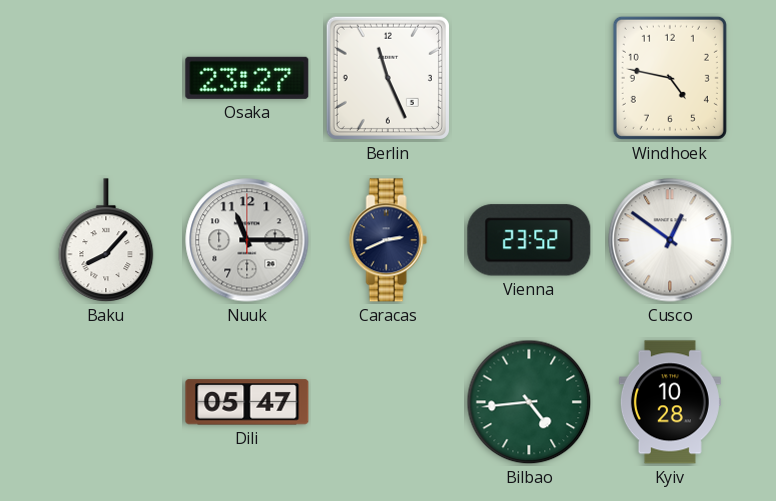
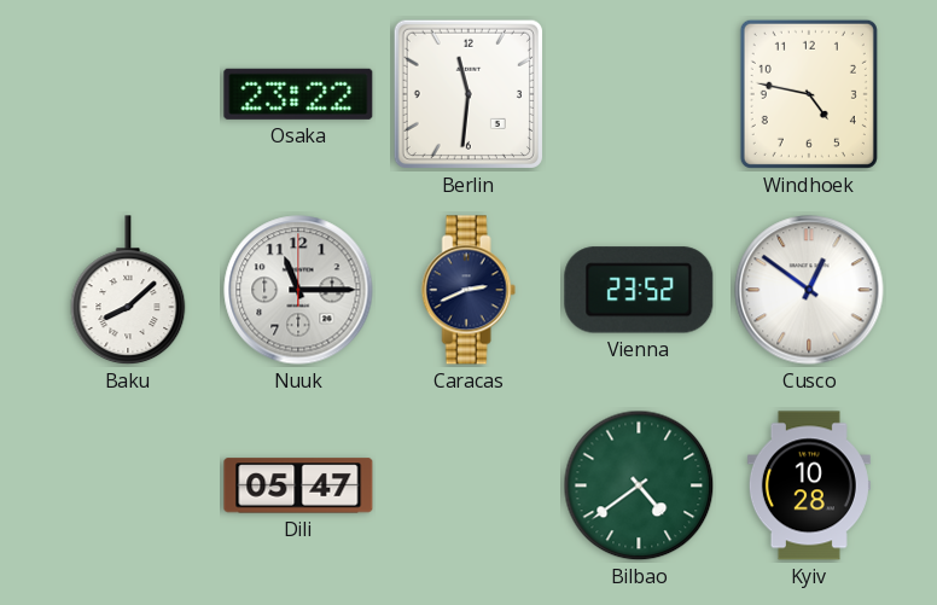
Osaka: 23:27 -> 23:22 (298, 94)
Berlin: 11:26 -> 11:31 (468, 94)
Baku: 8:07 -> 8:08 (128, 291)
Bilbao: 4:44 -> 4:39 (639, 485)
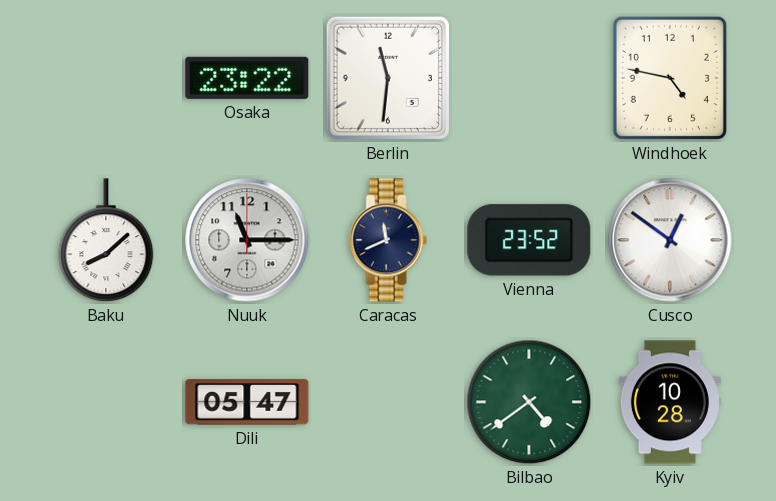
Caracas: 2:41 -> 11:41 (388, 240)
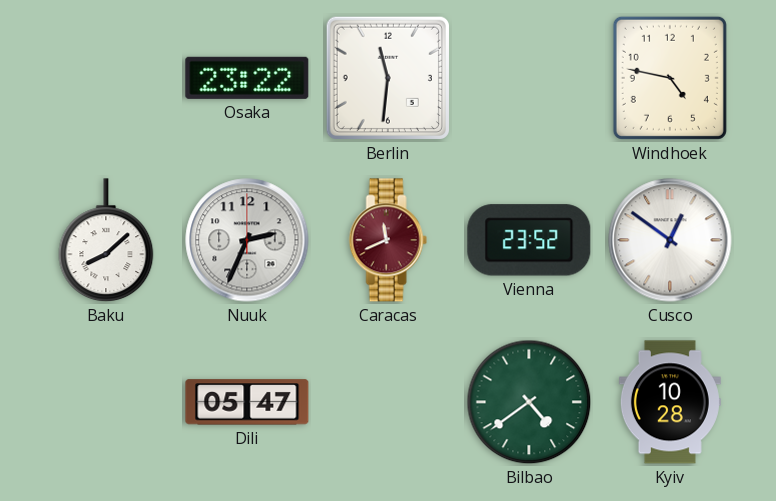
Nuuk: 11:15 -> 2:34 (247, 240)
Caracas dial: navy -> burgundy (388, 240)
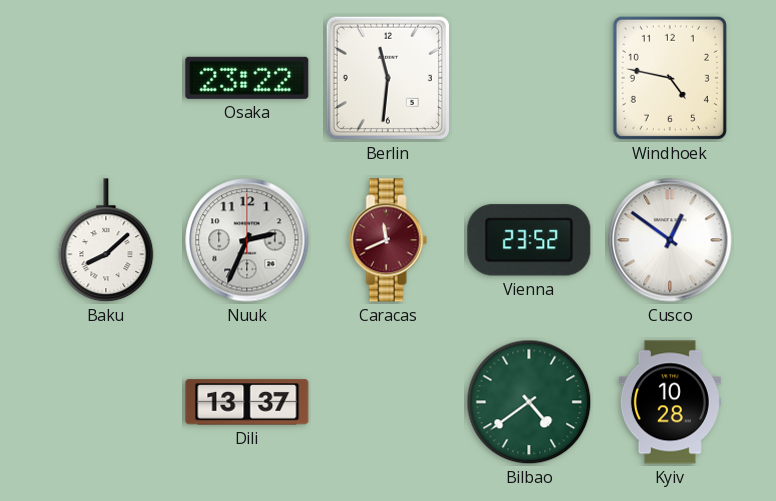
Dili: 05:47 -> 13:37 (247, 402)
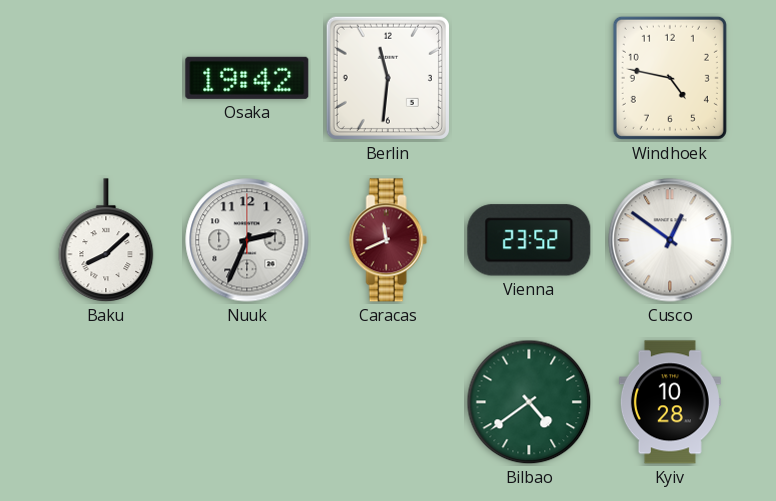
Osaka: 23:22 -> 19:42 (247, 78)
Dili: 13:37 -> none (247, 402)
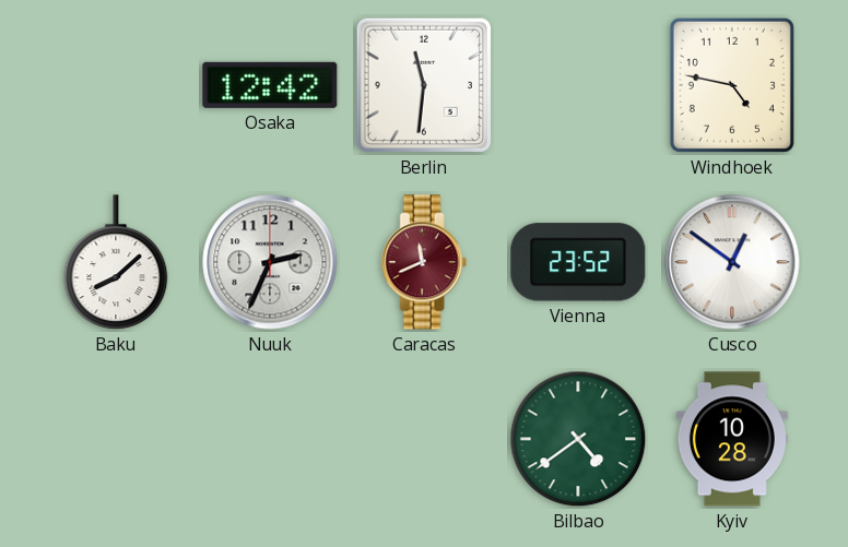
Osaka: 19:42 -> 12:42 (270, 85)
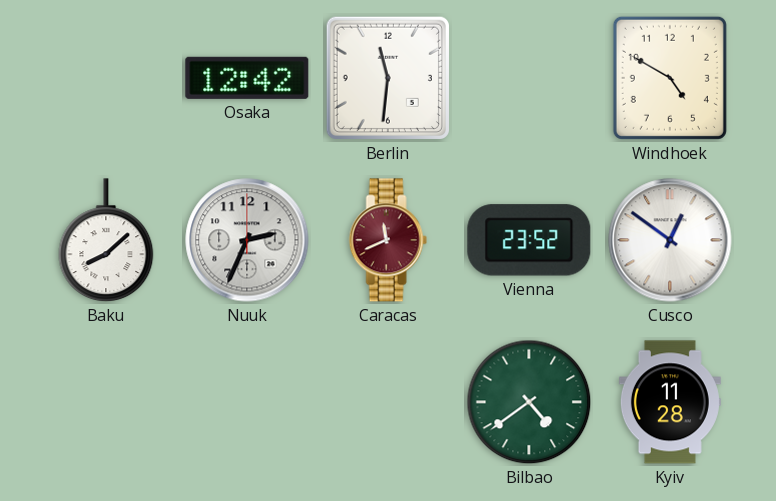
Windhoek: 4:47 -> 4:50 (670, 78)
Kyiv: 10:28 -> 11:28 (670, 402)
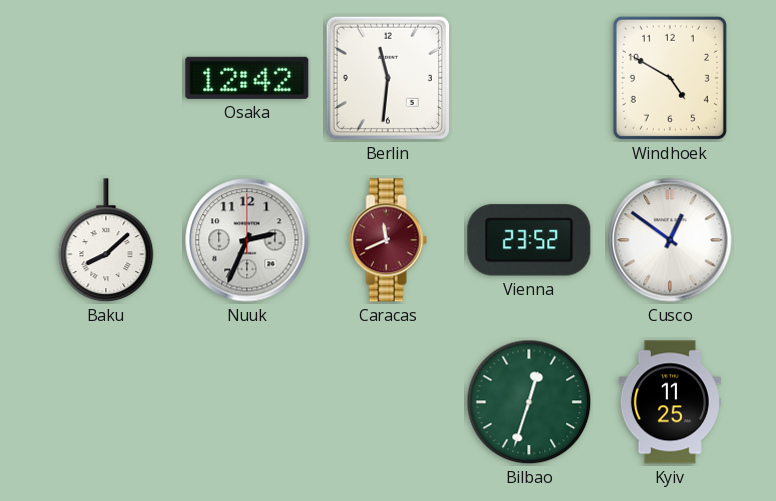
Bilbao: 4:39 -> 12:33 (529, 402)
Kyiv: 11:28 -> 11:25 (670, 402)
